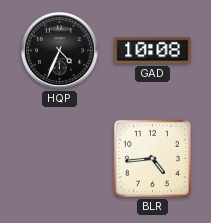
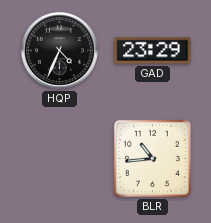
GAD: 10:08 -> 23:29 (153, 51)
BLR: 4:44 -> 10:44 (152, 158)
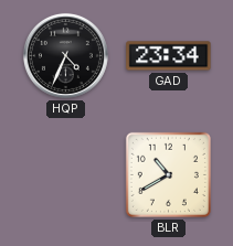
GAD: 23:29 -> 23:34 (169, 56)
BLR: 10:44 -> 10:40 (168, 174)
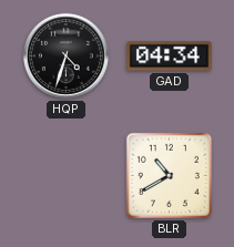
HQP: 4:34 -> 4:33 (65, 55)
GAD: 23:34 -> 04:34 (170, 56)
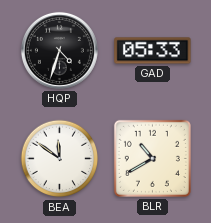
GAD: 04:34 -> 05:33 (153, 51)
BEA: none -> 11:51 (60, 159)
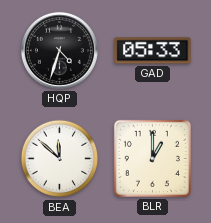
BEA: 11:51 -> 11:52 (60, 159)
BLR: 10:40 -> 1:00 (152, 158)
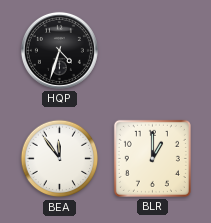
GAD: 05:33 -> none (153, 51)
BEA: 11:52 -> 11:54 (60, 159)
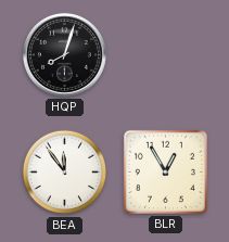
HQP: 4:33 -> 8:03 (64, 54)
BLR: 1:00 -> 12:55 (165, 171)
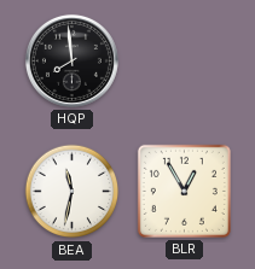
HQP: 8:03 -> 7:59 (71, 60)
BEA: 11:54 -> 11:32 (73, 192)
